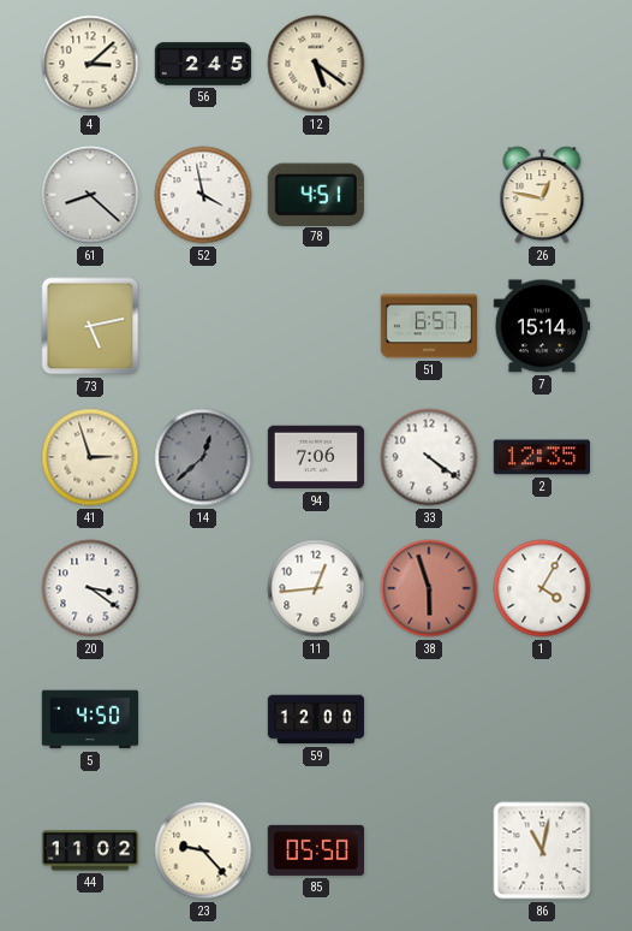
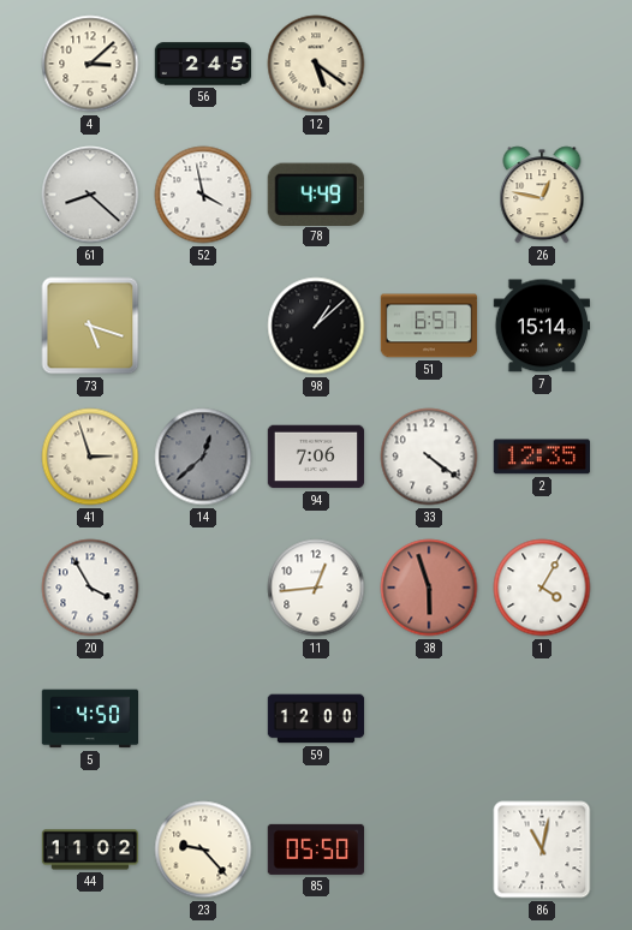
78: 4:51 -> 4:49 (316, 193)
73: 5:13 -> 5:18 (90, 326)
98: none -> 1:08 (316, 326)
20: 3:21 -> 3:55 (90, 588)
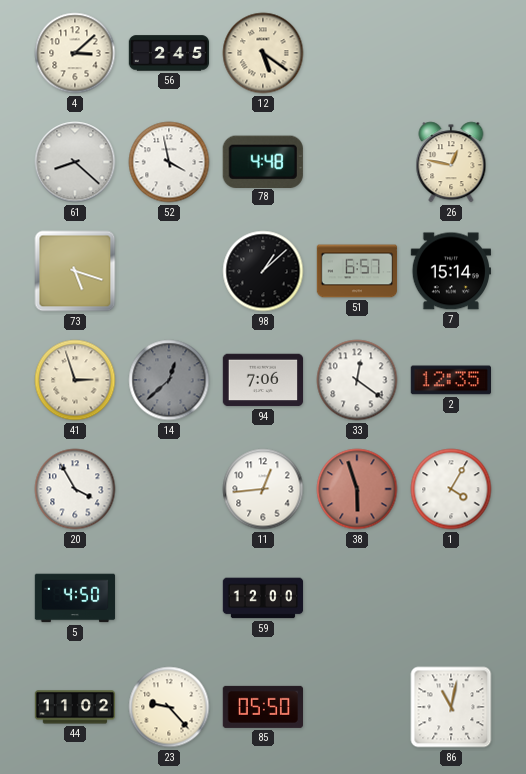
78: 4:49 -> 4:48 (263, 161)
33: 4:21 -> 12:21 (357, 380)
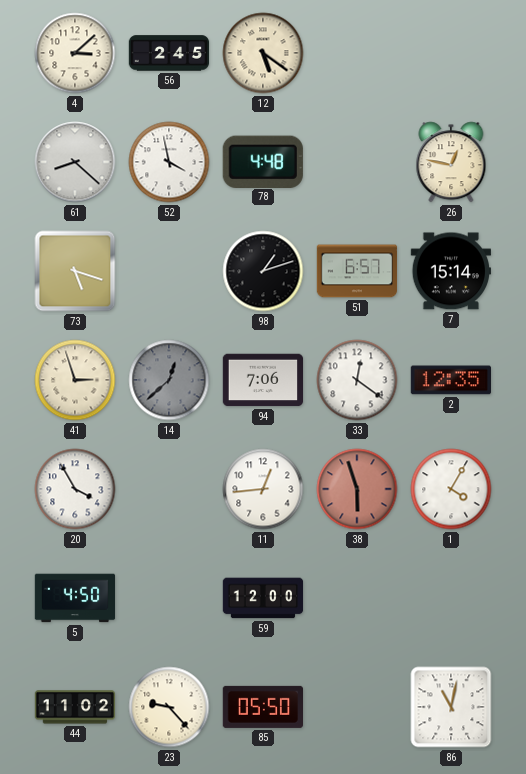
98: 1:08 -> 1:12 (263, 271)
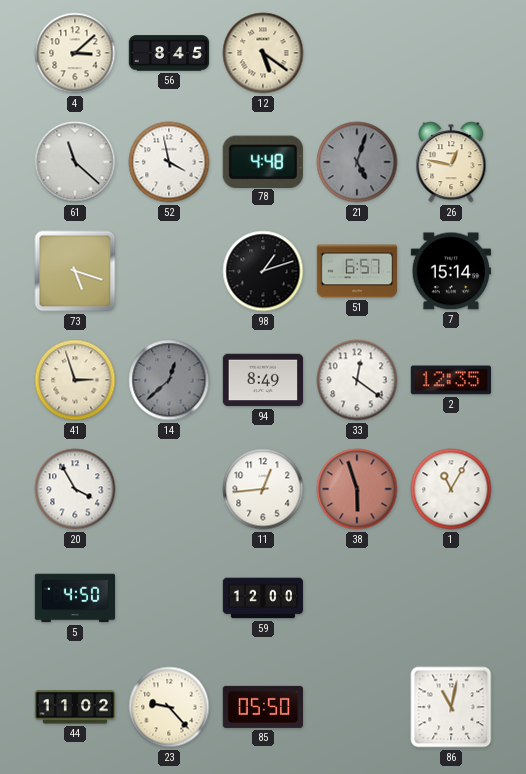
56: 2:45 -> 8:45 (169, 53)
61: 8:22 -> 11:22 (75, 162)
21: none -> 5:03 (357, 162)
94: 7:06 -> 8:49 (263, 380)
1: 4:05 -> 11:05 (451, 489)
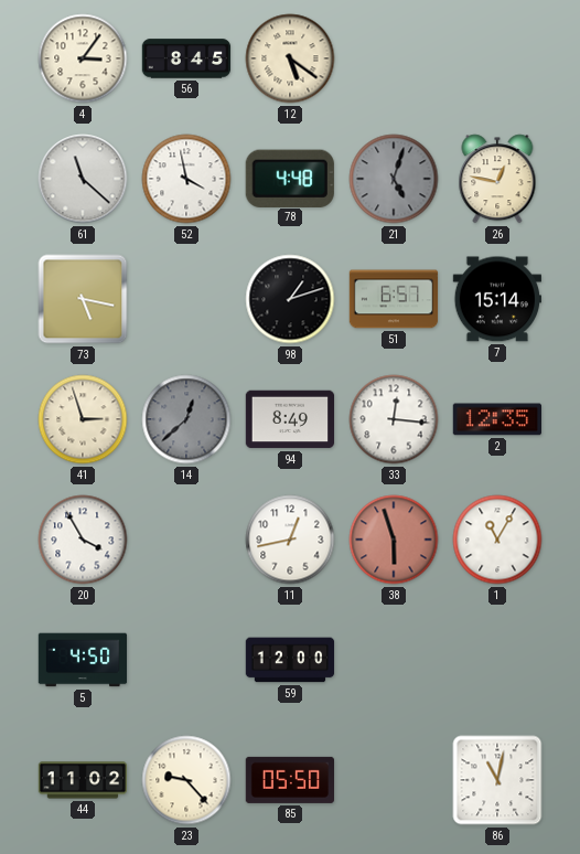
4: 3:08 -> 3:06 (83, 58)
73: 5:18 -> 5:17 (83, 299)
33: 12:21 -> 12:16 (394, 419)
11: 12:44 -> 12:43 (290, 540)
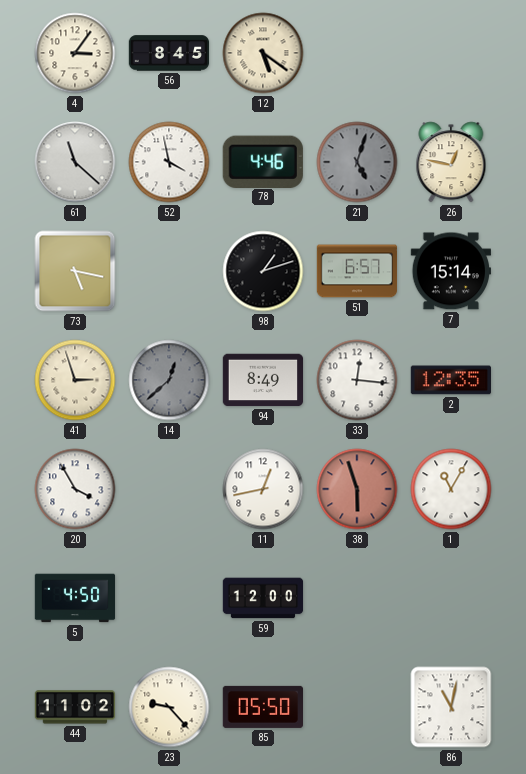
78: 4:48 -> 4:46 (263, 161)
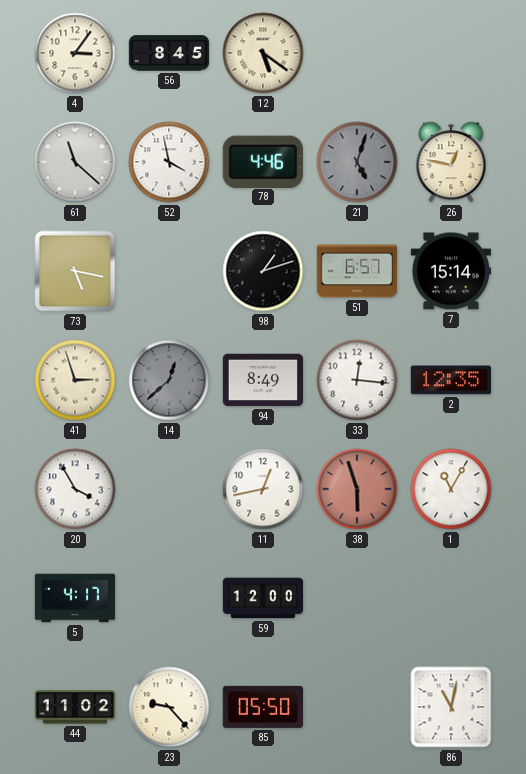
5: 4:50 -> 4:17 (75, 598)
